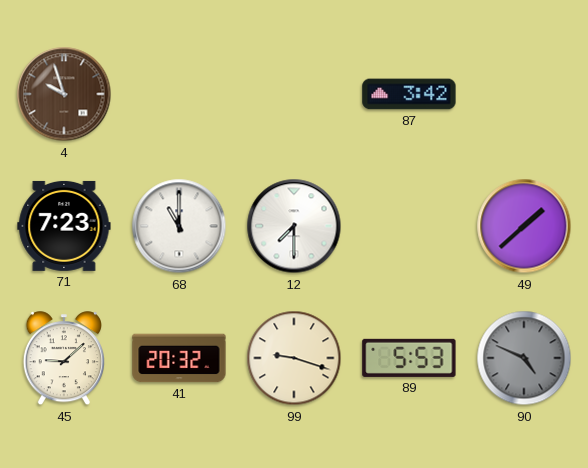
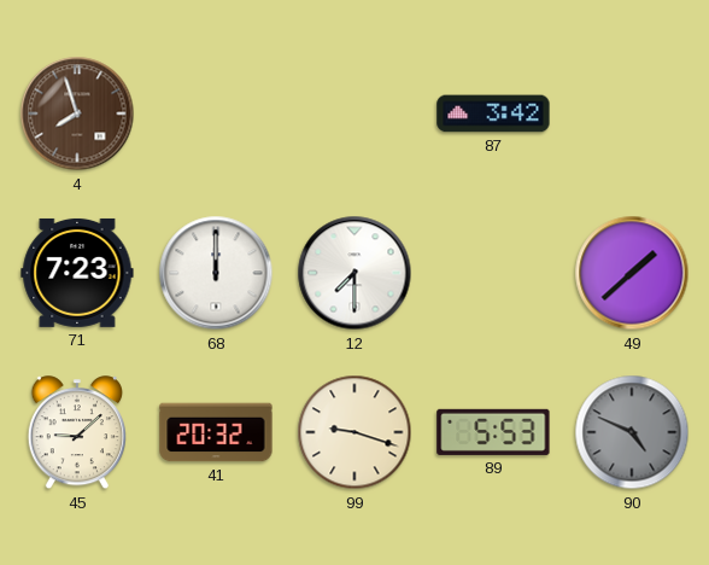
4: 9:57 -> 7:57 (77, 113)
68: 11:00 -> 12:00 (216, 273)
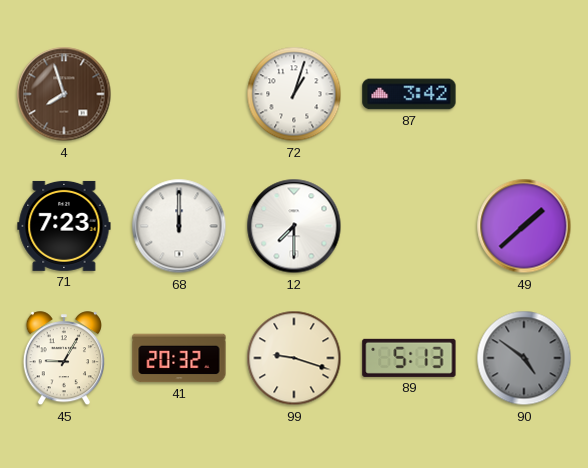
72: none -> 1:03 (294, 94)
45: 9:08 -> 9:05 (64, 359)
89: 5:53 -> 5:13 (409, 358)
90: 4:49 -> 4:51 (524, 358)
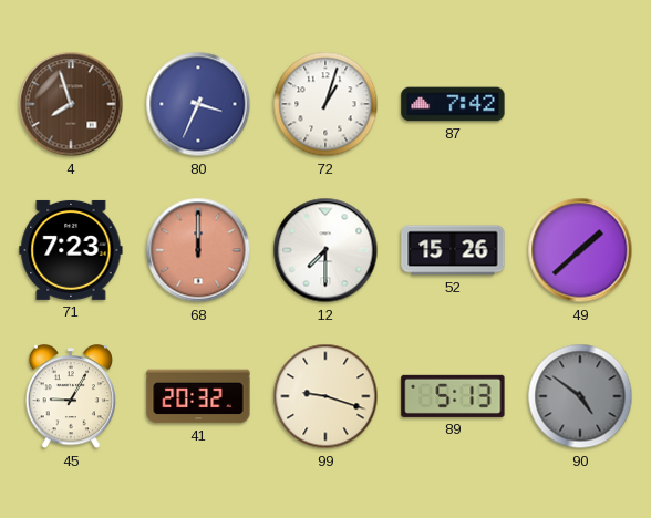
80: none -> 3:34 (198, 104)
87: 3:42 -> 7:42 (453, 104)
68 dial: white -> salmon (198, 250)
52: none -> 15:26 (453, 250)
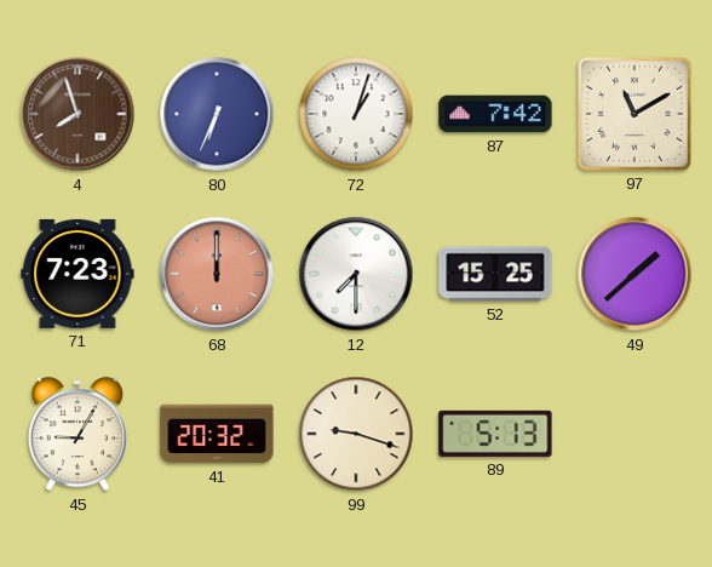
80: 3:34 -> 6:34 (217, 114)
97: none -> 11:10 (635, 114)
52: 15:26 -> 15:25 (495, 274)
90: 4:51 -> none (580, 396)
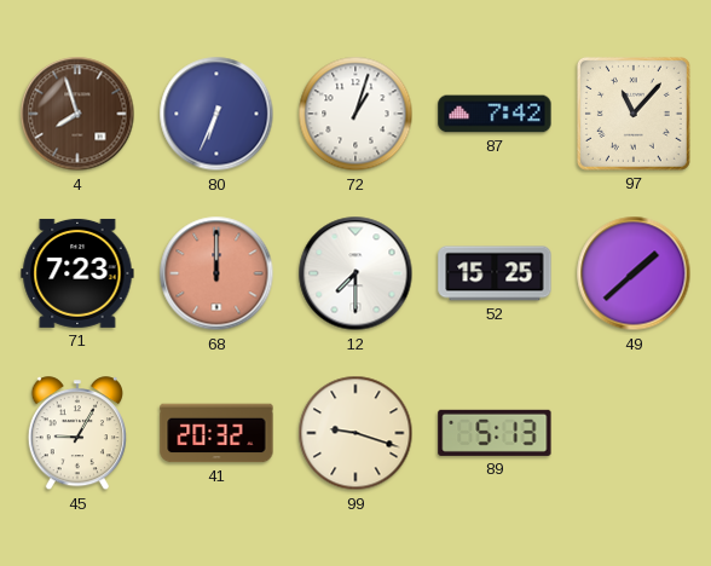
97: 11:10 -> 11:07 (634, 114)
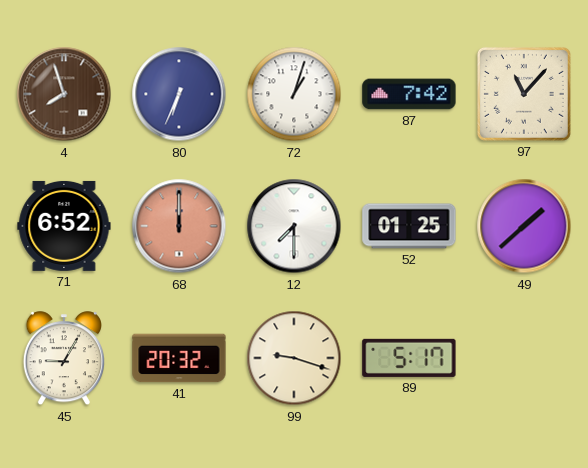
71: 7:23 -> 6:52 (64, 226)
52: 15:25 -> 01:25 (409, 226)
89: 5:13 -> 5:17 (409, 358)
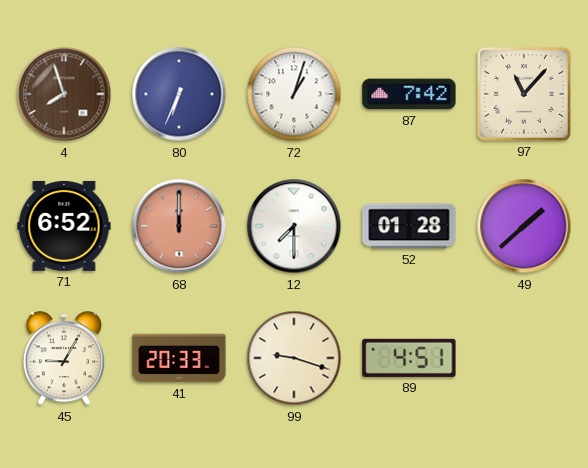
52: 01:25 -> 01:28 (409, 226)
41: 20:32 -> 20:33 (179, 358)
89: 5:17 -> 4:51 (409, 358)
